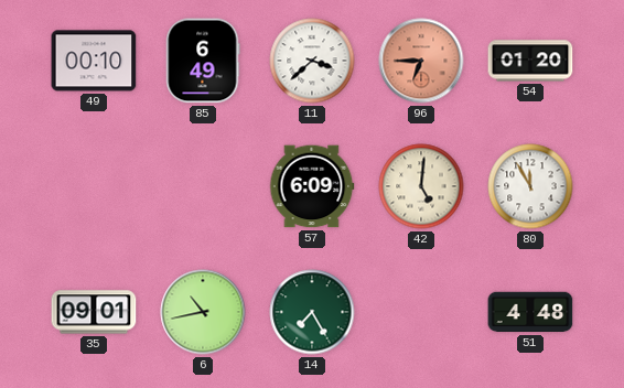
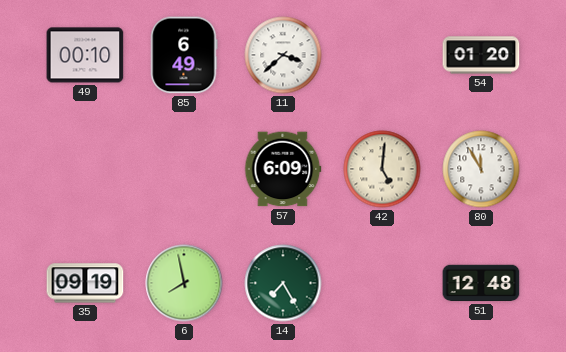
96: 6:45 -> none (421, 61)
35: 09:01 -> 09:19 (85, 283)
6: 10:43 -> 7:58 (184, 283)
51: 4:48 -> 12:48 (481, 283)
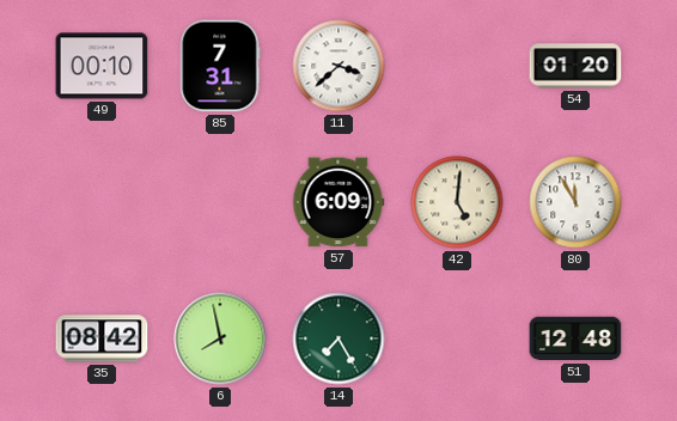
85: 6:49 -> 7:31 (220, 66)
35: 09:19 -> 08:42 (102, 338)
